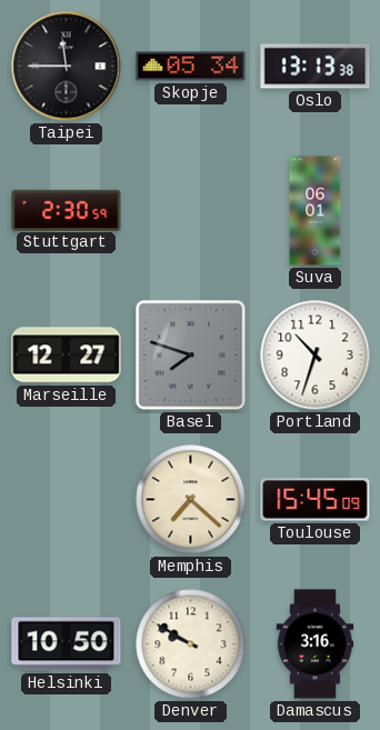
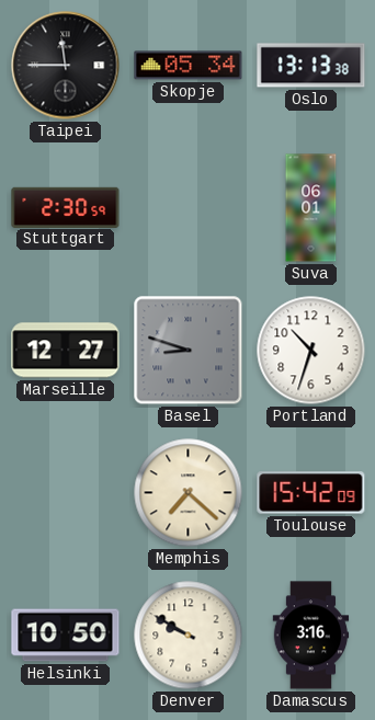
Basel: 7:48 -> 8:48 (189, 351)
Toulouse: 15:45 -> 15:42 (311, 493)
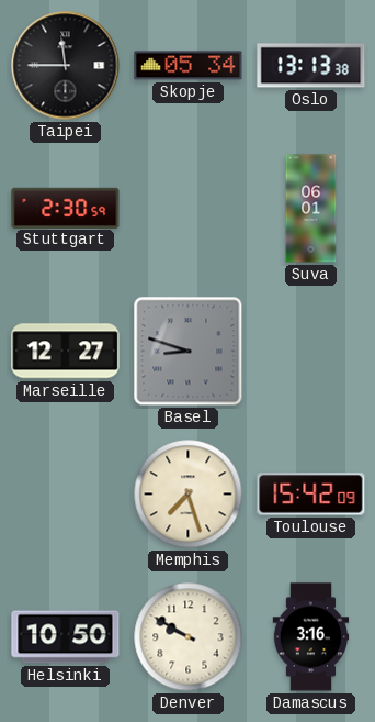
Portland: 10:33 -> none (311, 351)
Memphis: 7:22 -> 7:27 (189, 495)
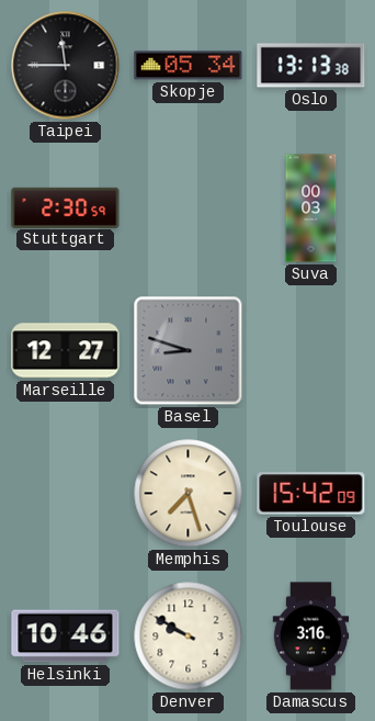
Suva: 06:01 -> 00:03 (311, 209)
Helsinki: 10:50 -> 10:46 (66, 636)
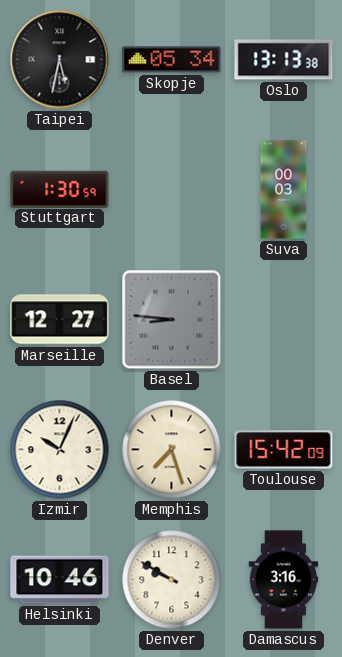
Taipei: 11:45 -> 5:32 (60, 60)
Stuttgart: 2:30 -> 1:30 (60, 189)
Basel: 8:48 -> 8:46 (172, 320)
Izmir: none -> 10:04 (60, 450)
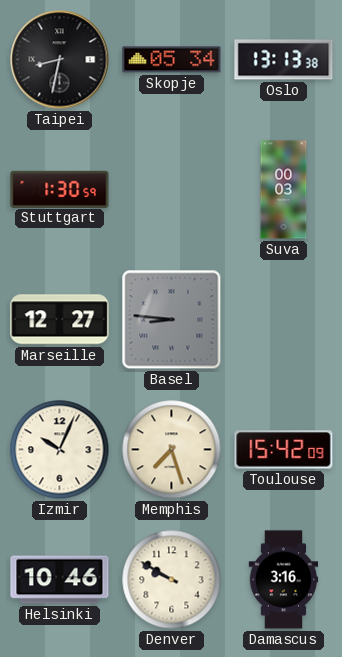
Taipei: 5:32 -> 8:32 (60, 60)
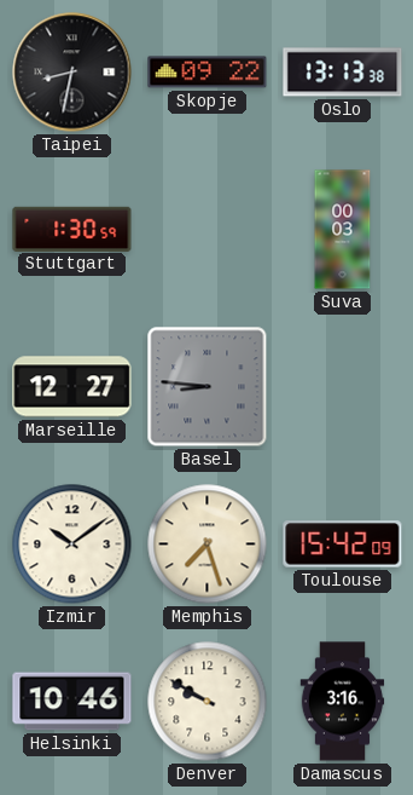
Skopje: 05:34 -> 09:22 (208, 73)
Izmir: 10:04 -> 10:09 (72, 545)
